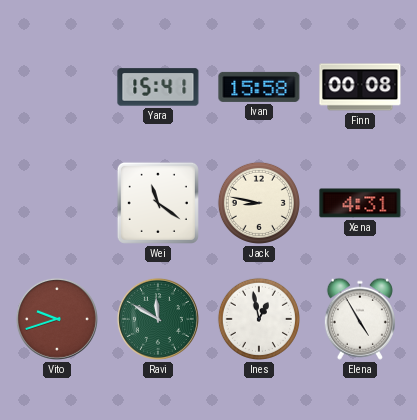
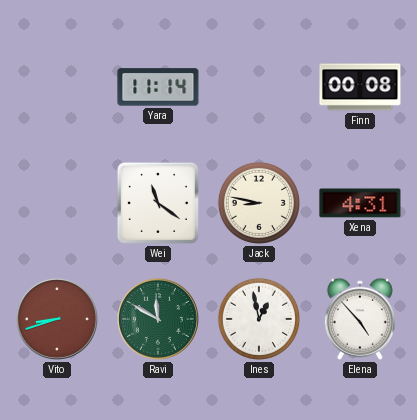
Yara: 15:41 -> 11:14 (158, 87)
Ivan: 15:58 -> none (259, 87)
Vito: 9:42 -> 8:42 (57, 319)
Elena: 4:55 -> 4:53 (360, 319)
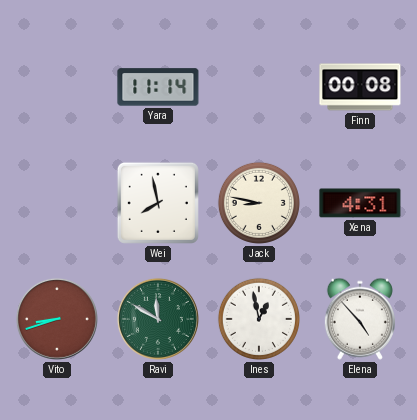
Wei: 11:21 -> 7:58 (158, 203)
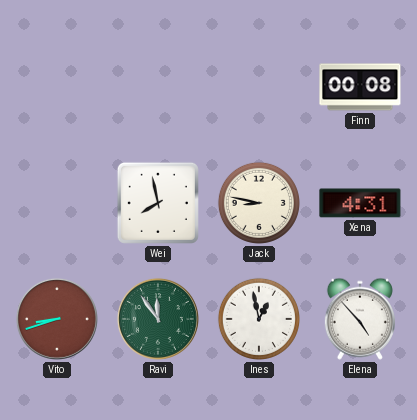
Yara: 11:14 -> none (158, 87)
Ravi: 11:50 -> 11:54 (158, 319)
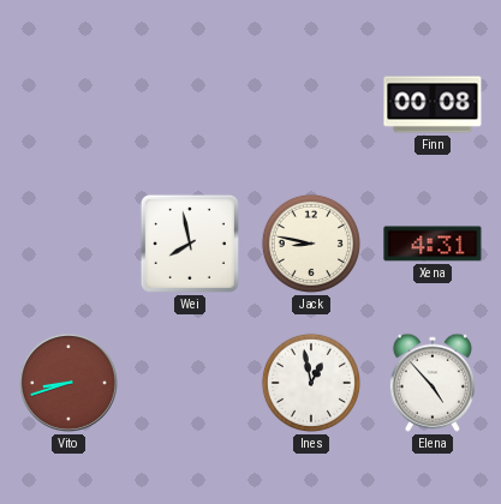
Ravi: 11:54 -> none (158, 319)
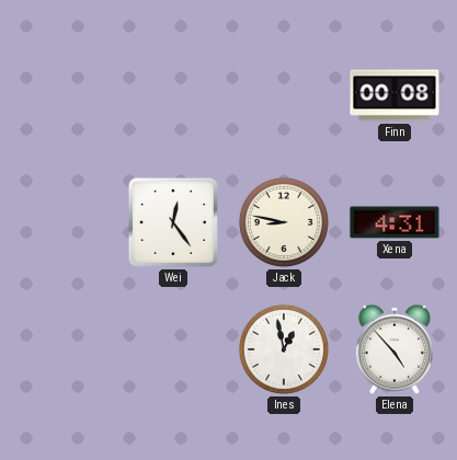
Wei: 7:58 -> 12:24 (173, 222)
Vito: 8:42 -> none (68, 383)
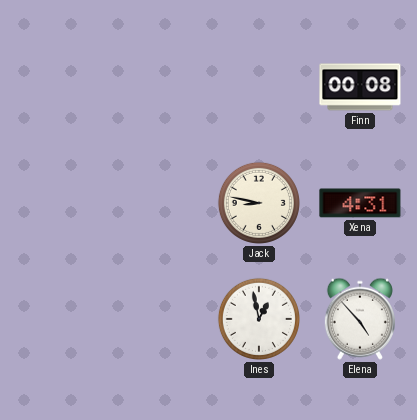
Wei: 12:24 -> none (173, 222)
